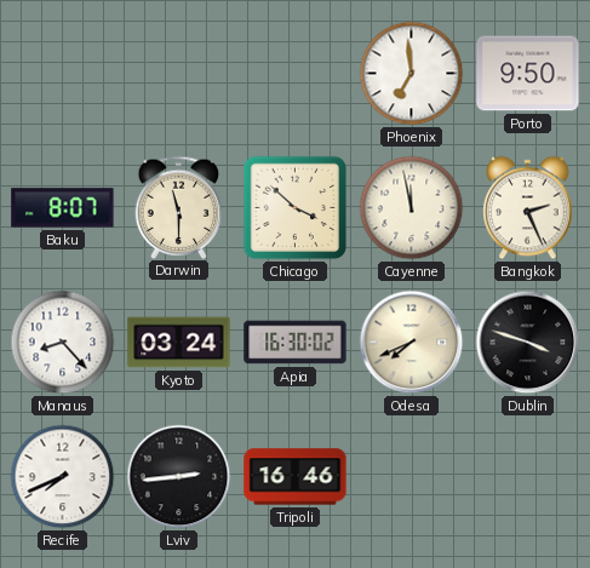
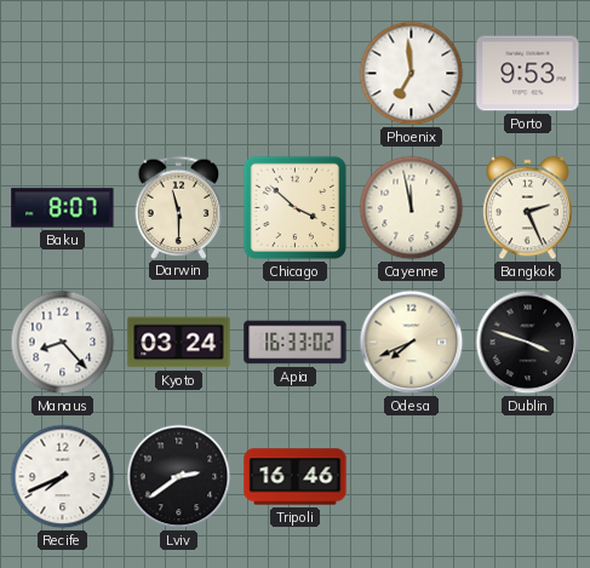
Porto: 9:50 -> 9:53 (528, 74)
Apia: 16:30 -> 16:33 (296, 343)
Lviv: 2:44 -> 2:39 (179, 477)
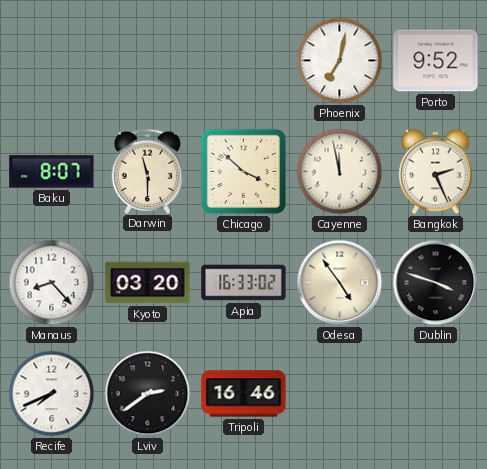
Phoenix: 6:59 -> 7:02 (340, 61)
Porto: 9:53 -> 9:52 (436, 61)
Kyoto: 03:24 -> 03:20 (148, 283)
Odesa: 7:41 -> 4:54 (340, 283)
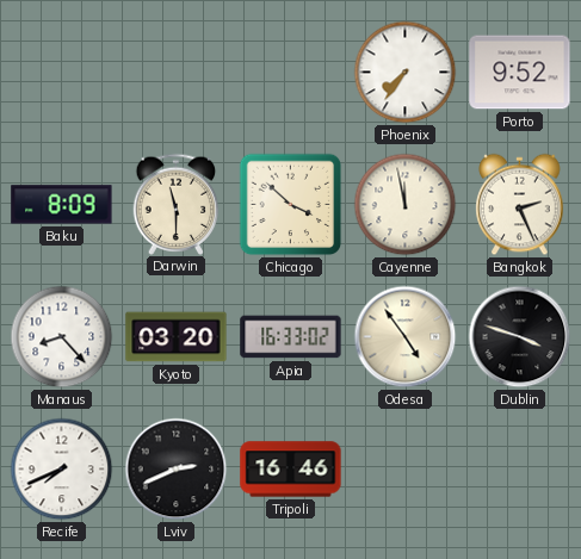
Phoenix: 7:02 -> 7:36 (406, 73)
Baku: 8:07 -> 8:09 (62, 205)
Lviv: 2:39 -> 2:41 (177, 470)
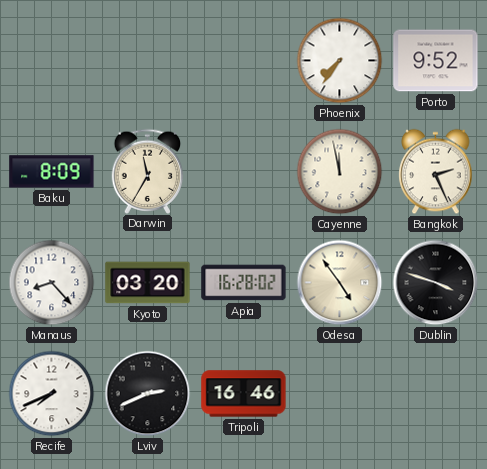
Darwin: 11:30 -> 11:35 (148, 171)
Chicago: 3:52 -> none (291, 205)
Apia: 16:33 -> 16:28 (244, 283)
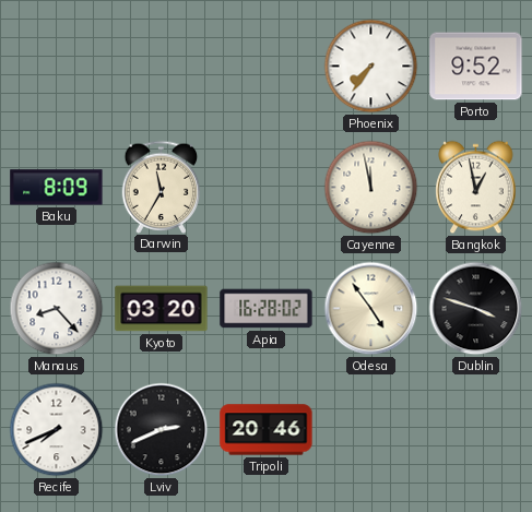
Bangkok: 2:26 -> 12:58 (476, 188)
Tripoli: 16:46 -> 20:46 (267, 430)
